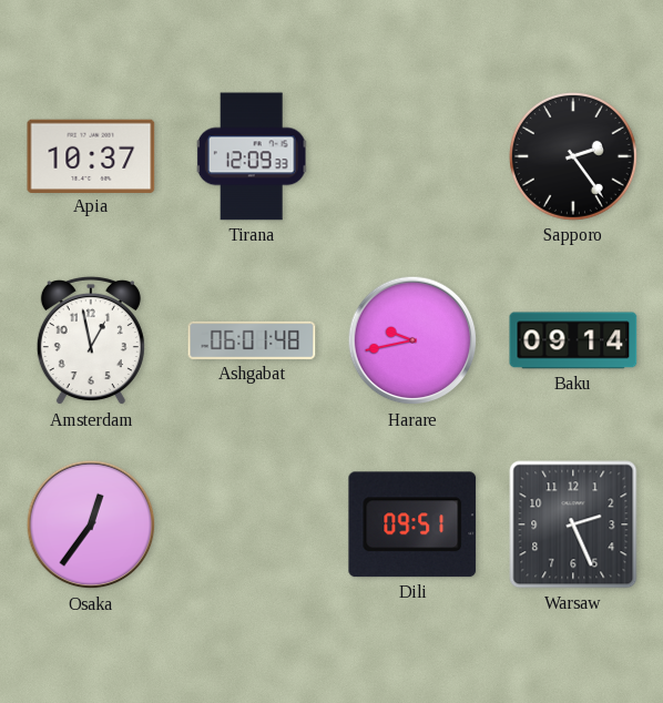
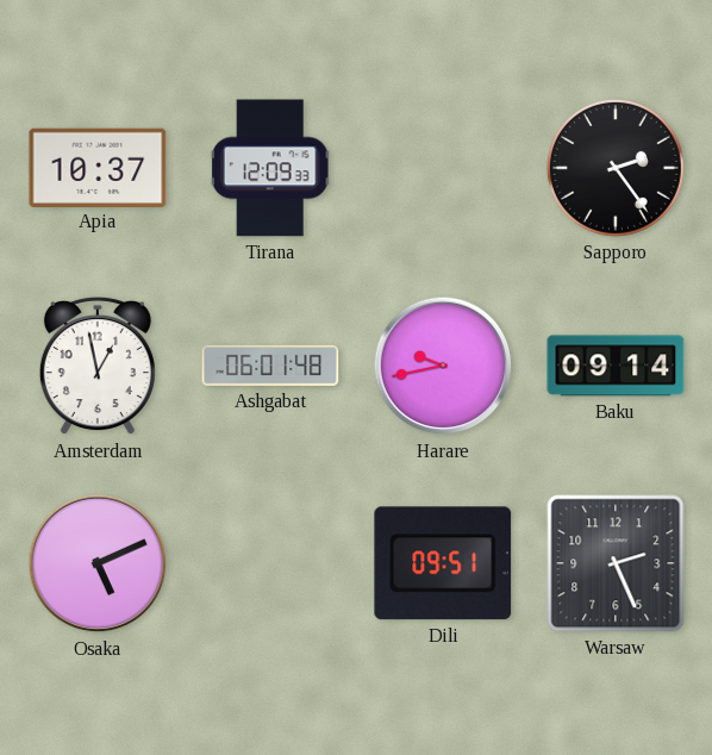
Osaka: 12:36 -> 5:11 (98, 563)
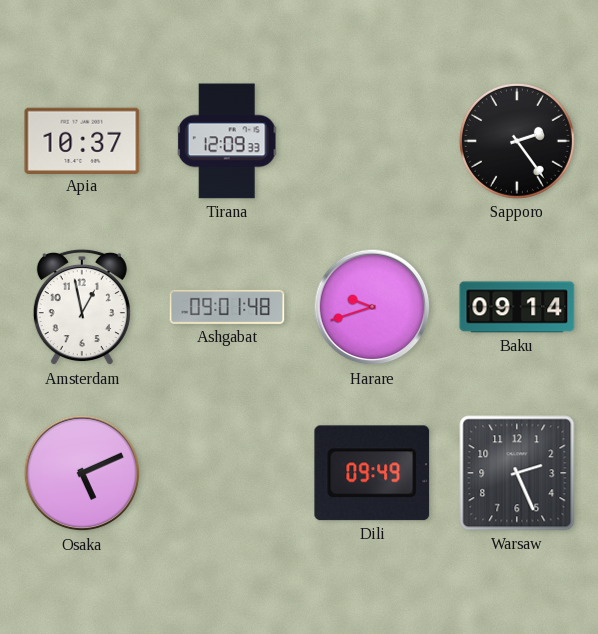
Ashgabat: 06:01 -> 09:01 (227, 307)
Harare: 9:43 -> 9:42 (372, 307)
Dili: 09:51 -> 09:49 (372, 473)
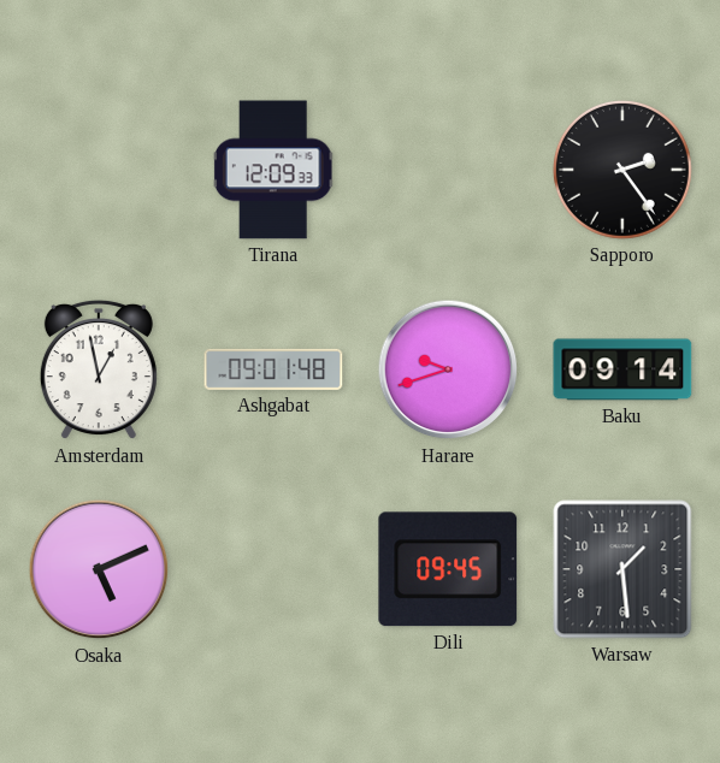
Apia: 10:37 -> none (82, 140)
Dili: 09:49 -> 09:45 (448, 569)
Warsaw: 2:26 -> 1:29 (622, 569)
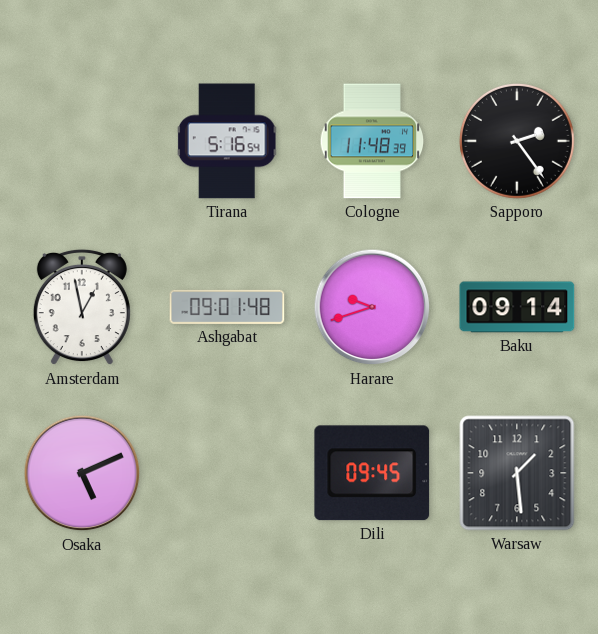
Tirana: 12:09 -> 5:16 (227, 141)
Cologne: none -> 11:48 (372, 141)
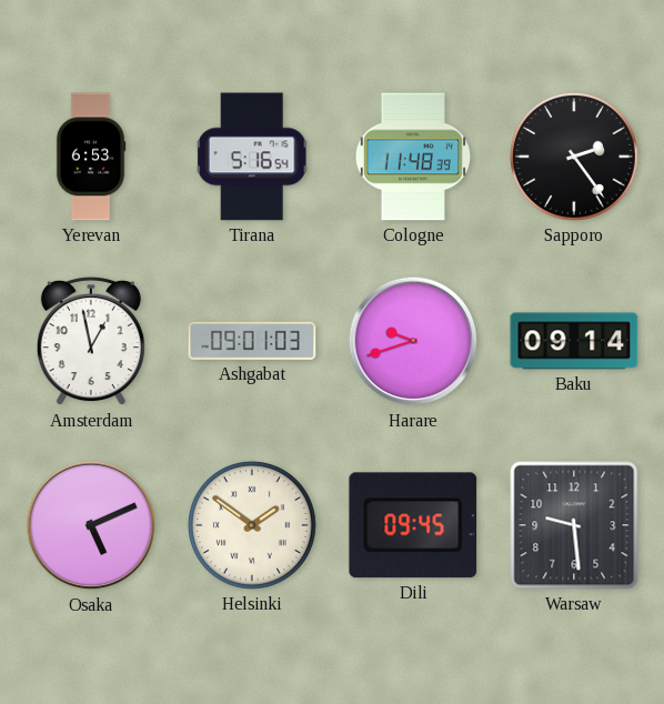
Yerevan: none -> 6:53 (91, 157)
Ashgabat: 09:01:48 -> 09:01:03 (252, 341)
Helsinki: none -> 1:51 (252, 525)
Warsaw: 1:29 -> 9:29 (574, 525)
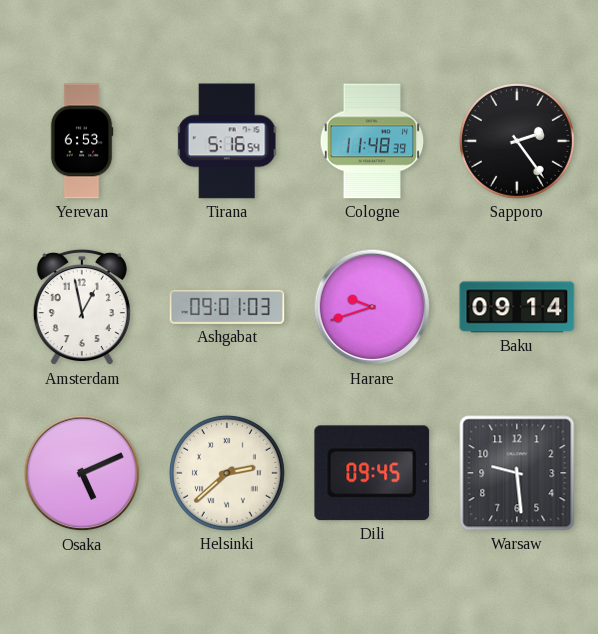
Helsinki: 1:51 -> 2:38 (227, 473)
